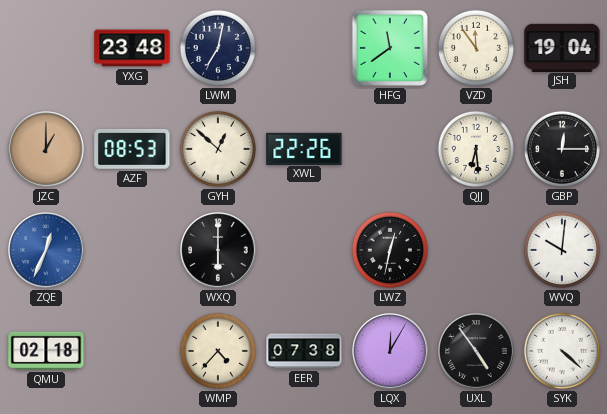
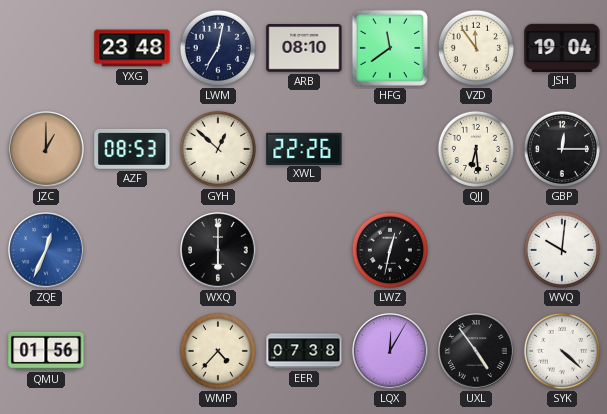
ARB: none -> 08:10 (304, 48)
QMU: 02:18 -> 01:56 (46, 351)
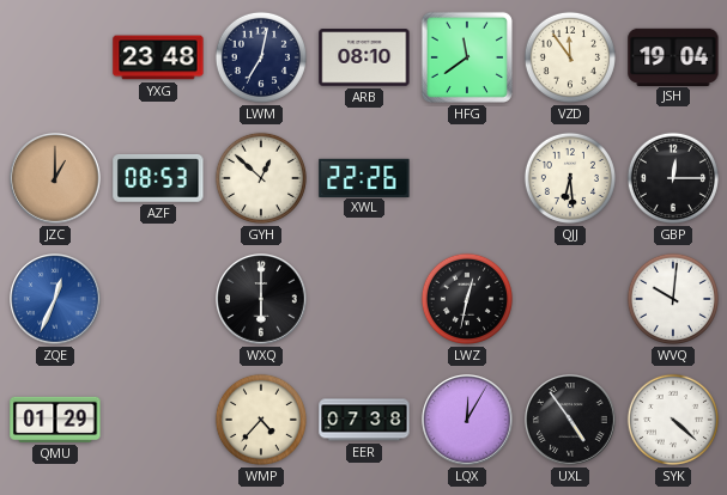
QMU: 01:56 -> 01:29 (55, 420)
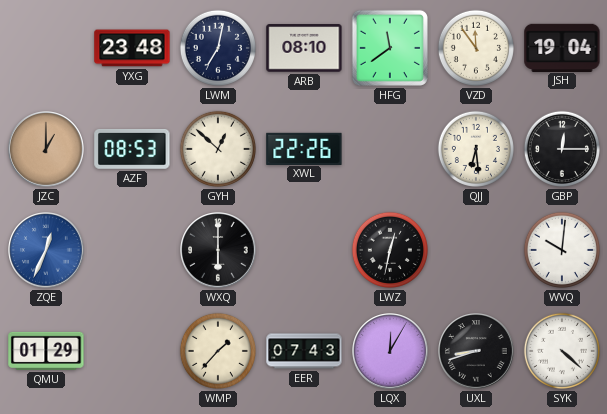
WMP: 4:37 -> 1:37 (218, 351)
EER: 07:38 -> 07:43 (304, 351)
UXL: 4:54 -> 8:42 (476, 351)
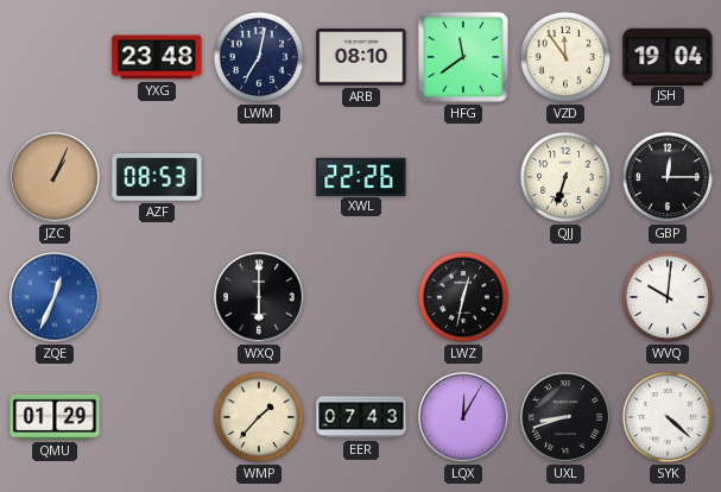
JZC: 1:00 -> 1:04 (55, 177)
GYH: 12:52 -> none (218, 149)
QJJ: 6:29 -> 6:33 (565, 177)
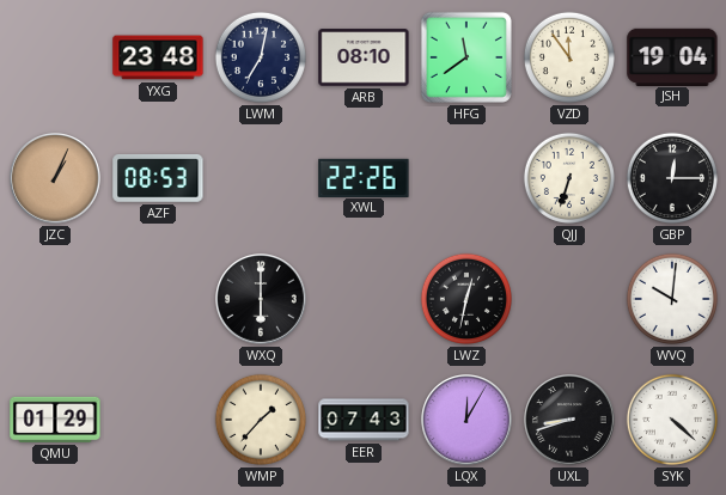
ZQE: 12:34 -> none (55, 297)
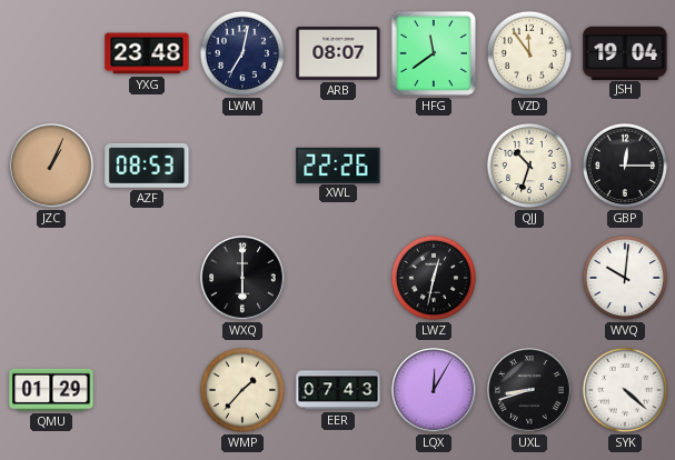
ARB: 08:10 -> 08:07 (338, 53)
QJJ: 6:33 -> 10:33 (529, 166)
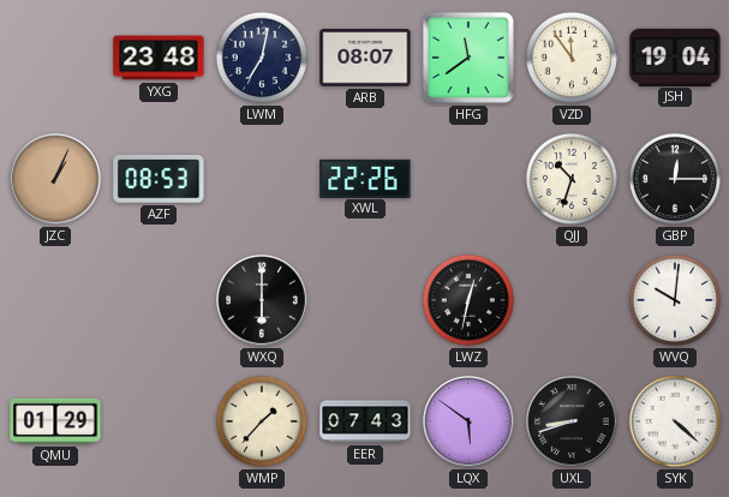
LQX: 12:05 -> 5:51 (468, 421)
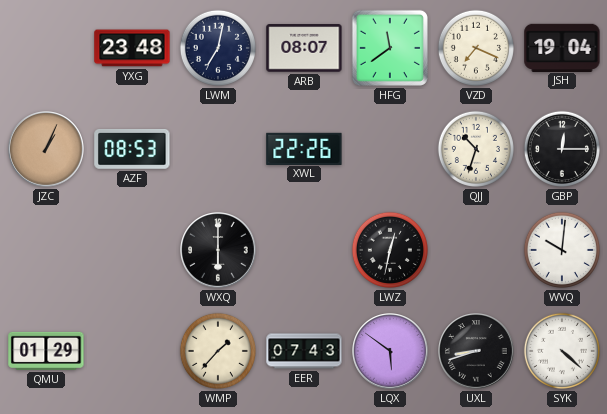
VZD: 11:54 -> 7:19 (476, 48)
